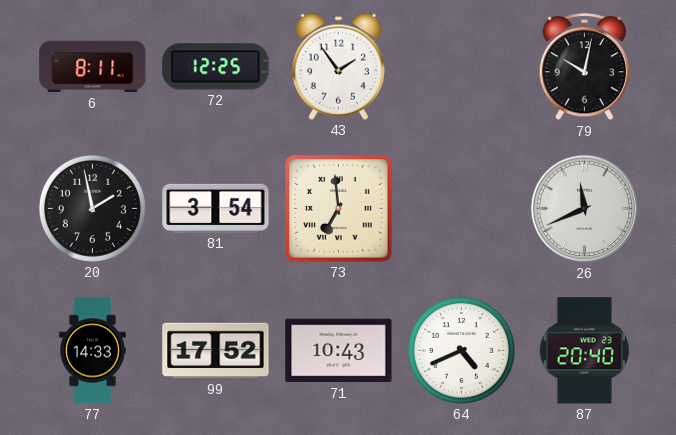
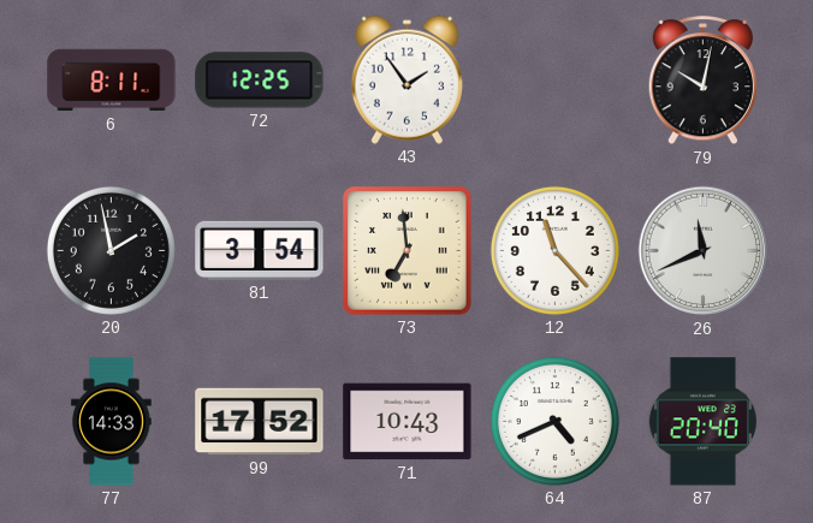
12: none -> 11:23 (554, 250)
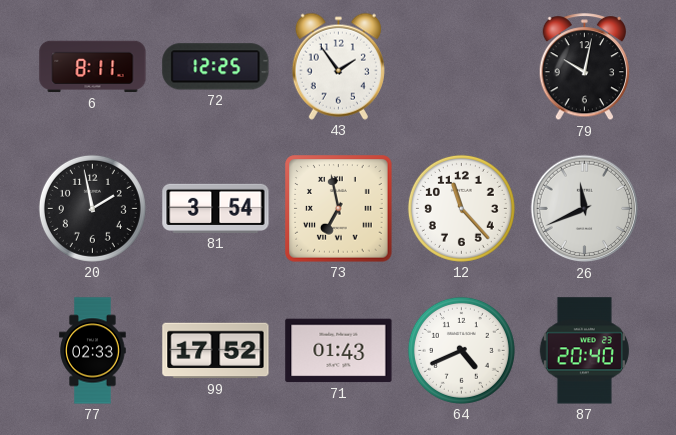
73: 6:59 -> 6:58 (339, 209)
77: 14:33 -> 02:33 (93, 351)
71: 10:43 -> 01:43 (339, 351)
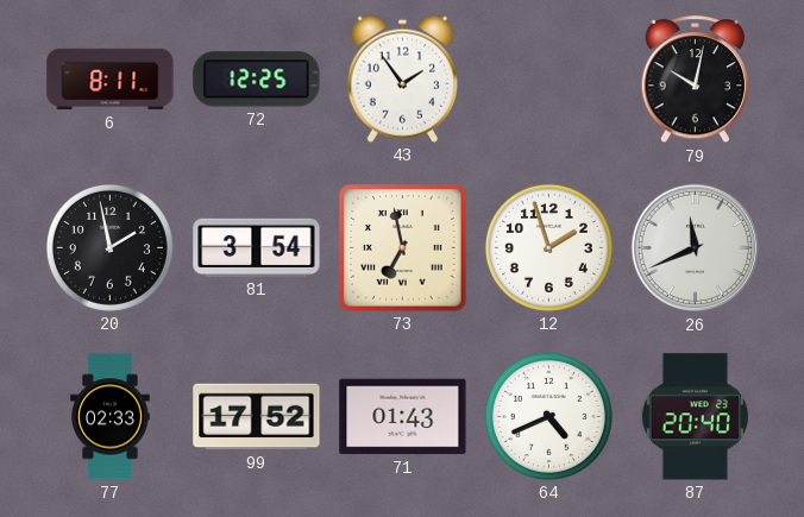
12: 11:23 -> 1:57 (548, 247)
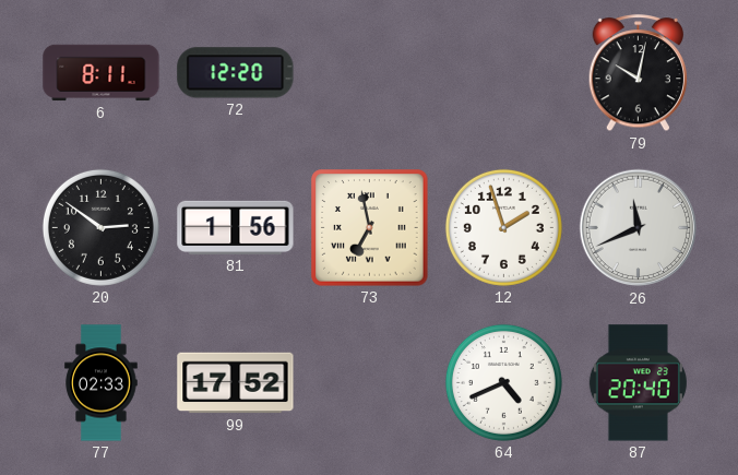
72: 12:25 -> 12:20 (236, 73)
43: 1:54 -> none (402, 78)
20: 1:58 -> 2:51 (100, 227)
81: 3:54 -> 1:56 (236, 227)
71: 01:43 -> none (403, 417)
